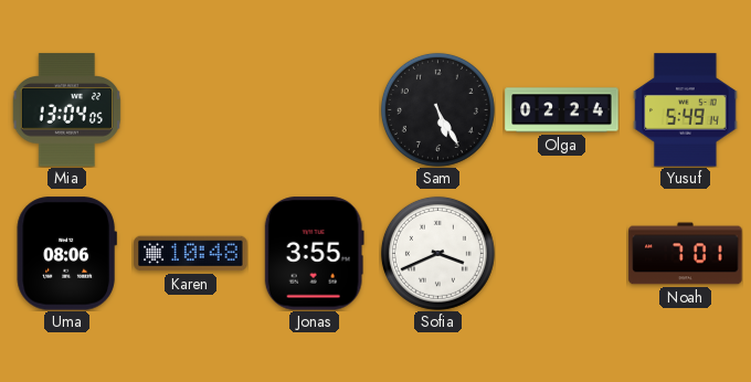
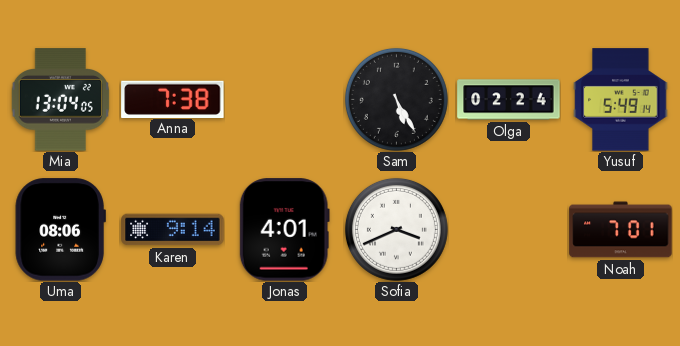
Anna: none -> 7:38 (173, 99)
Karen: 10:48 -> 9:14 (173, 230)
Jonas: 3:55 -> 4:01 (284, 230)
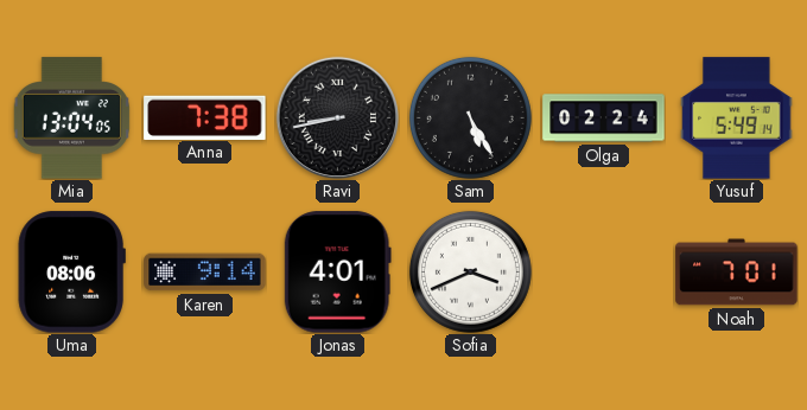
Ravi: none -> 8:43 (337, 117)
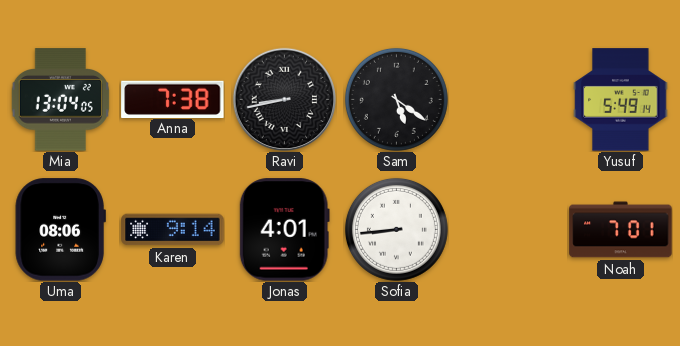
Sam: 5:25 -> 5:21 (396, 99)
Olga: 02:24 -> none (604, 118)
Sofia: 3:41 -> 8:44 (396, 229)
